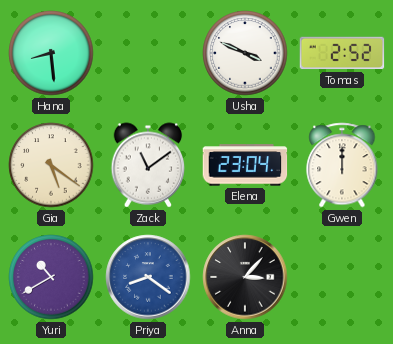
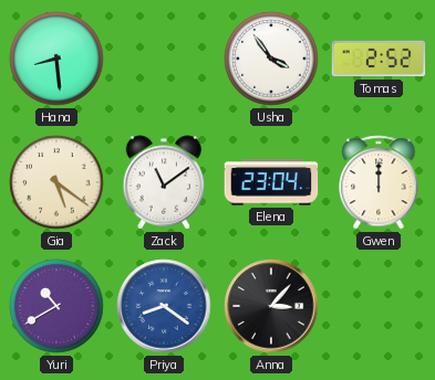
Usha: 3:49 -> 3:54 (271, 59)
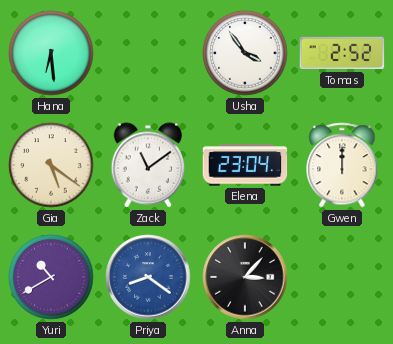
Hana: 8:29 -> 6:29 (51, 53)
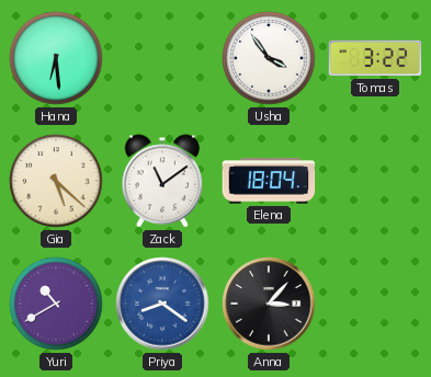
Tomas: 2:52 -> 3:22 (375, 58)
Gia: 5:21 -> 5:22 (56, 181)
Elena: 23:04 -> 18:04 (269, 181)
Gwen: 12:00 -> none (342, 165)
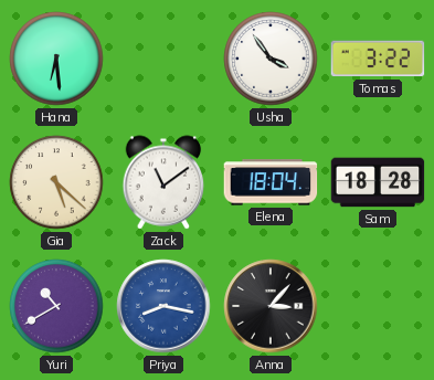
Sam: none -> 18:28 (378, 182)
Priya: 8:21 -> 8:17 (163, 306)
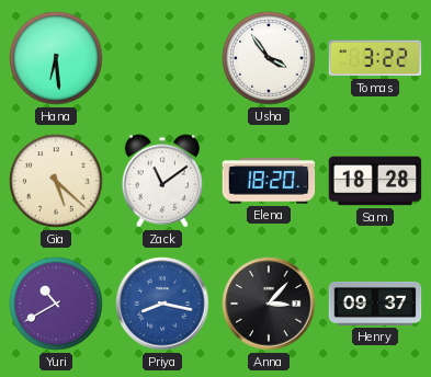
Elena: 18:04 -> 18:20 (269, 181)
Henry: none -> 09:37 (375, 304)
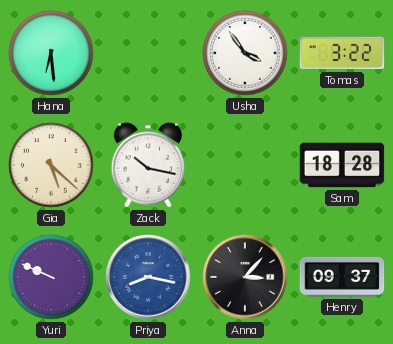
Zack: 11:09 -> 10:17 (148, 165)
Elena: 18:20 -> none (269, 181)
Yuri: 10:40 -> 9:49 (51, 277)
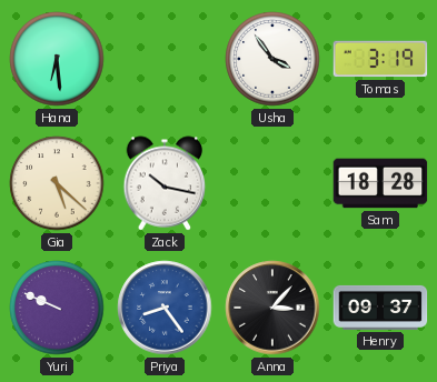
Tomas: 3:22 -> 3:19 (380, 59)
Priya: 8:17 -> 8:24 (165, 308)
